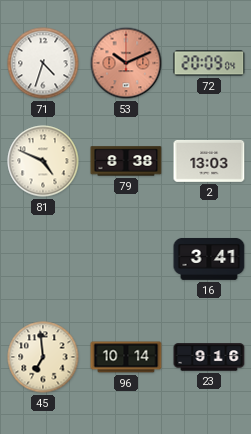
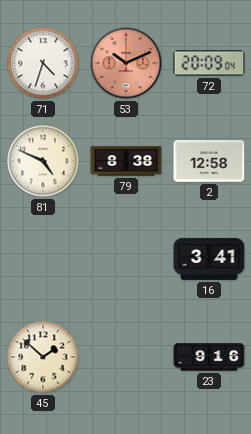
2: 13:03 -> 12:58 (209, 161)
45: 6:59 -> 1:52 (43, 357)
96: 10:14 -> none (126, 357)
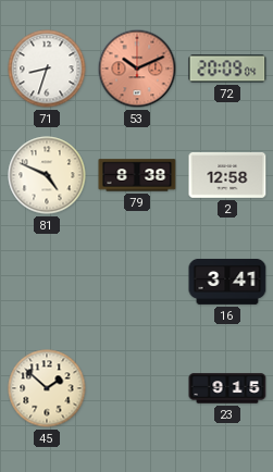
71: 4:33 -> 8:33 (47, 69)
23: 9:16 -> 9:15 (227, 388)
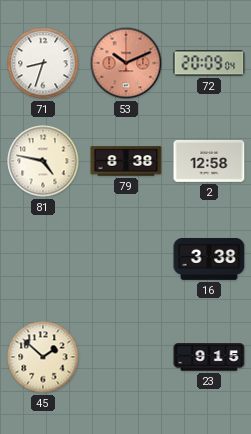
81: 4:49 -> 4:47 (43, 161)
16: 3:41 -> 3:38 (209, 259)
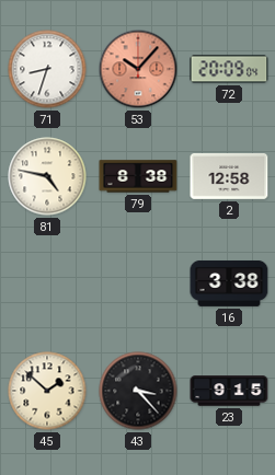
53: 10:11 -> 10:07 (138, 69)
43: none -> 3:23 (138, 391)
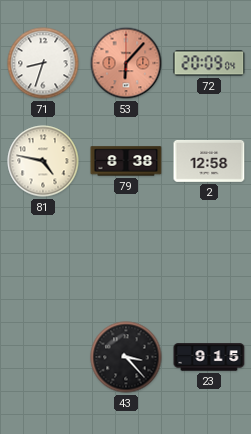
53: 10:07 -> 6:07 (126, 63)
16: 3:38 -> none (229, 283)
45: 1:52 -> none (47, 391)
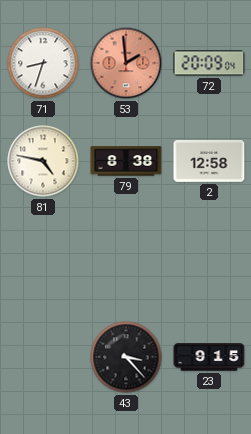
53: 6:07 -> 1:59 (126, 63)
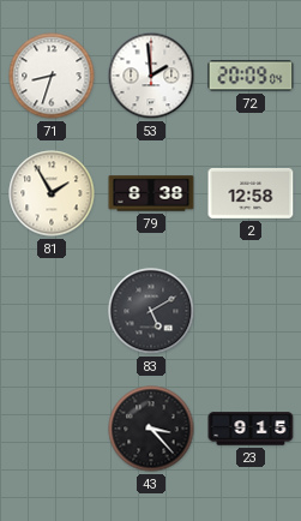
53 dial: salmon -> white (151, 76)
81: 4:47 -> 1:55 (52, 193)
83: none -> 5:10 (151, 311)
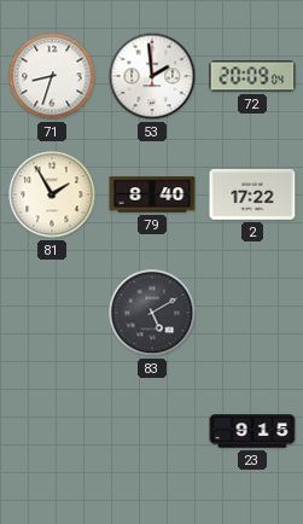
79: 8:38 -> 8:40 (152, 194)
2: 12:58 -> 17:22 (252, 194)
43: 3:23 -> none (151, 429)
